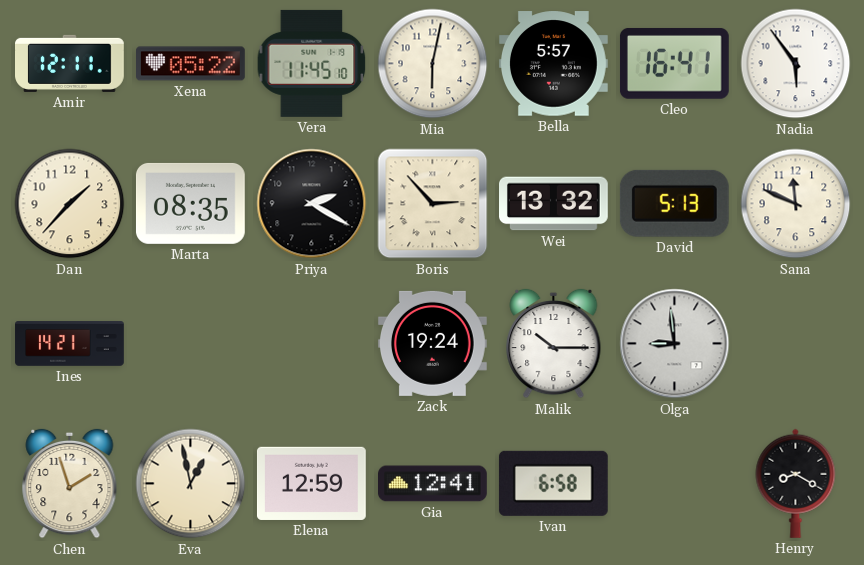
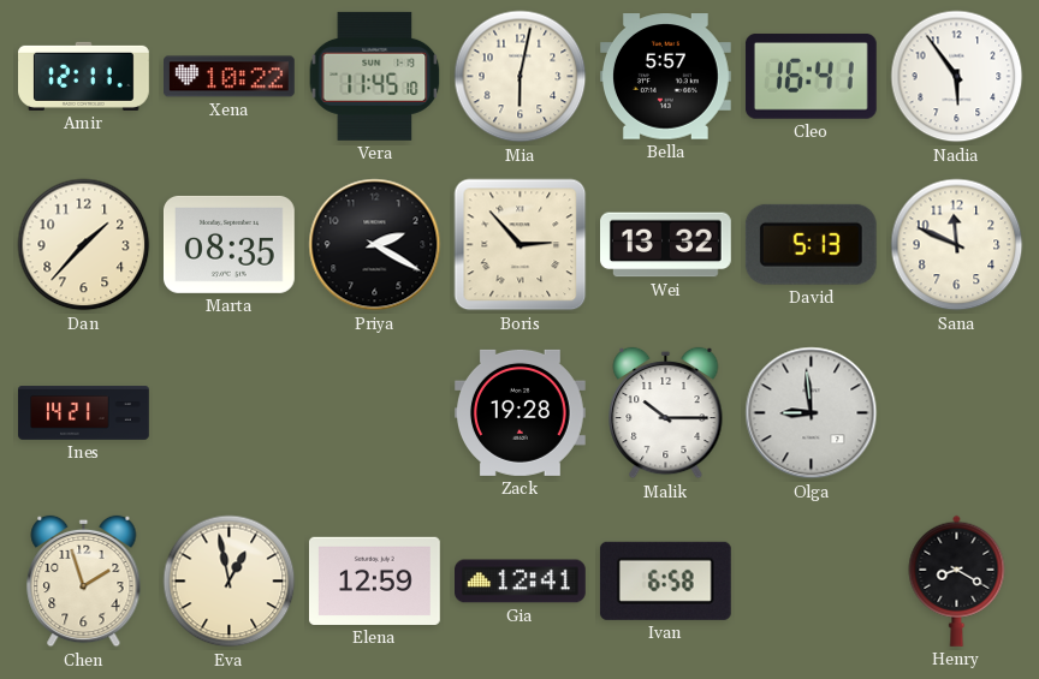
Xena: 05:22 -> 10:22 (230, 77)
Zack: 19:24 -> 19:28 (521, 412)
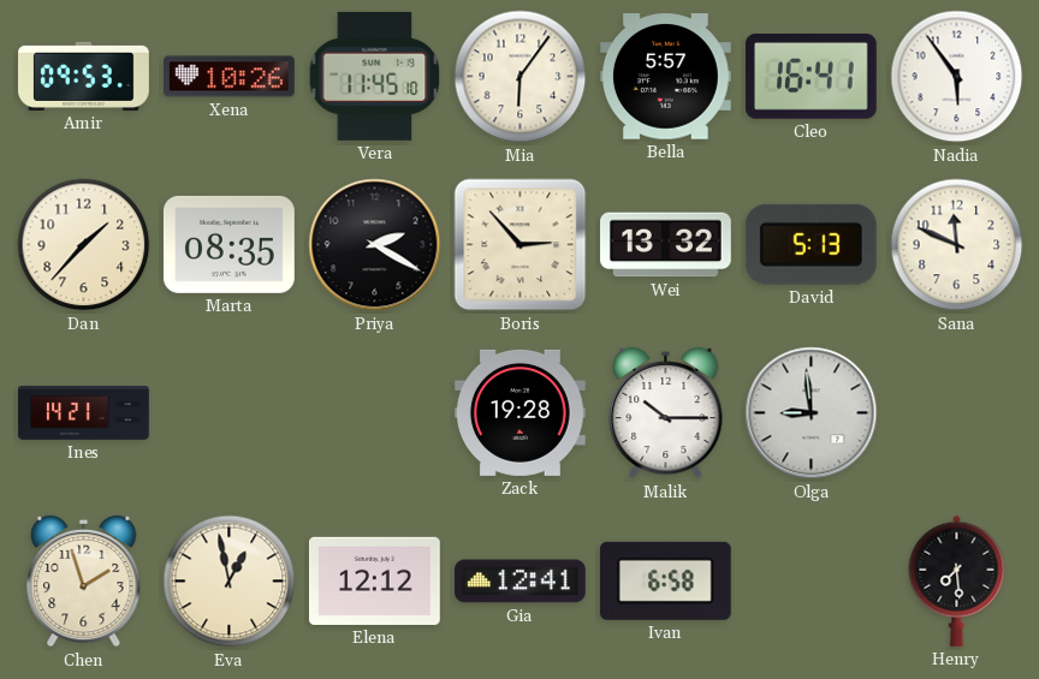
Amir: 12:11 -> 09:53 (84, 76)
Xena: 10:22 -> 10:26 (230, 77)
Mia: 6:02 -> 6:06 (521, 77)
Elena: 12:59 -> 12:12 (374, 580)
Henry: 8:20 -> 7:29 (957, 580)
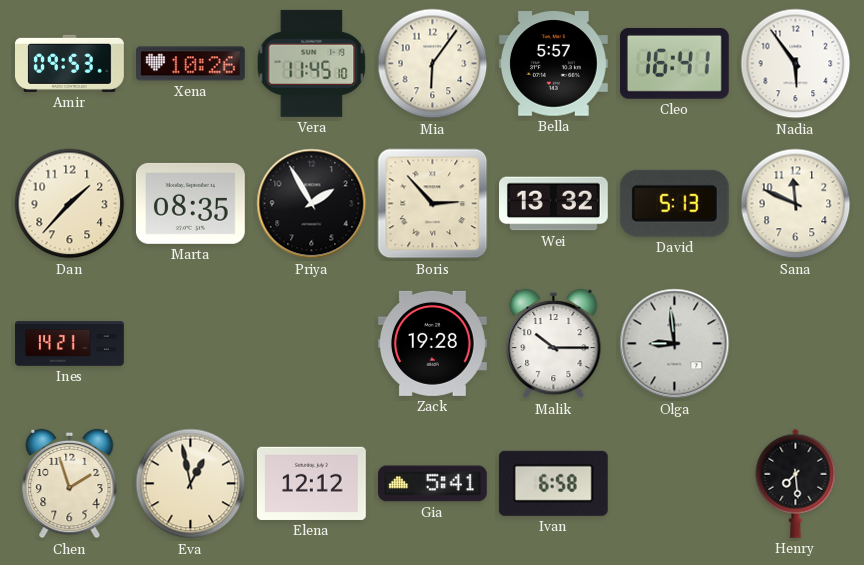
Priya: 2:20 -> 1:55 (312, 204)
Gia: 12:41 -> 5:41 (433, 484)
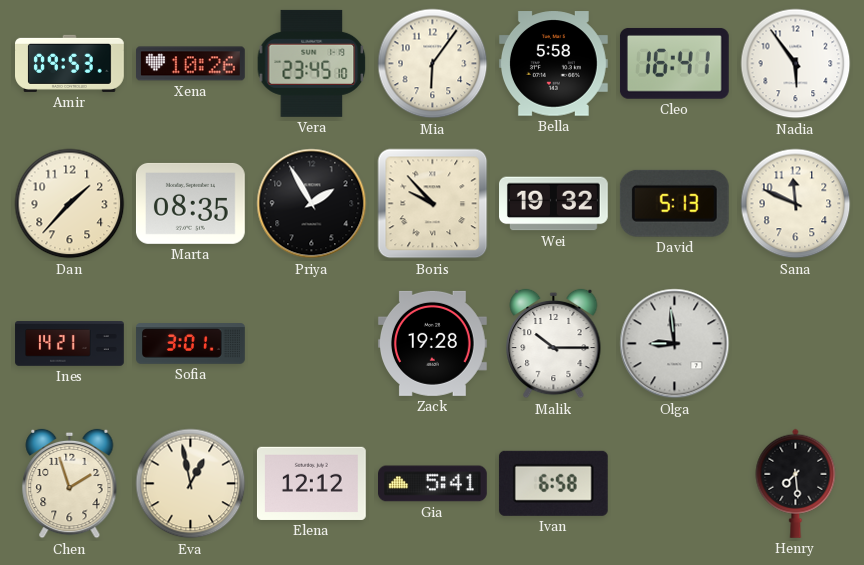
Vera: 11:45 -> 23:45 (312, 63)
Bella: 5:57 -> 5:58 (553, 64)
Boris: 2:53 -> 9:53 (433, 204)
Wei: 13:32 -> 19:32 (554, 204)
Sofia: none -> 3:01 (191, 344)
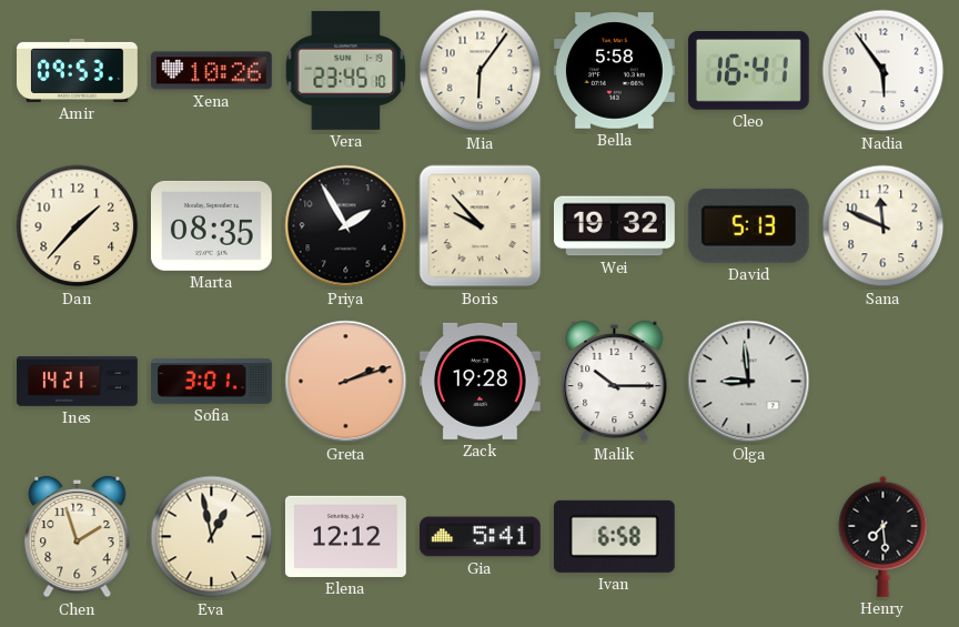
Greta: none -> 2:12 (346, 382)
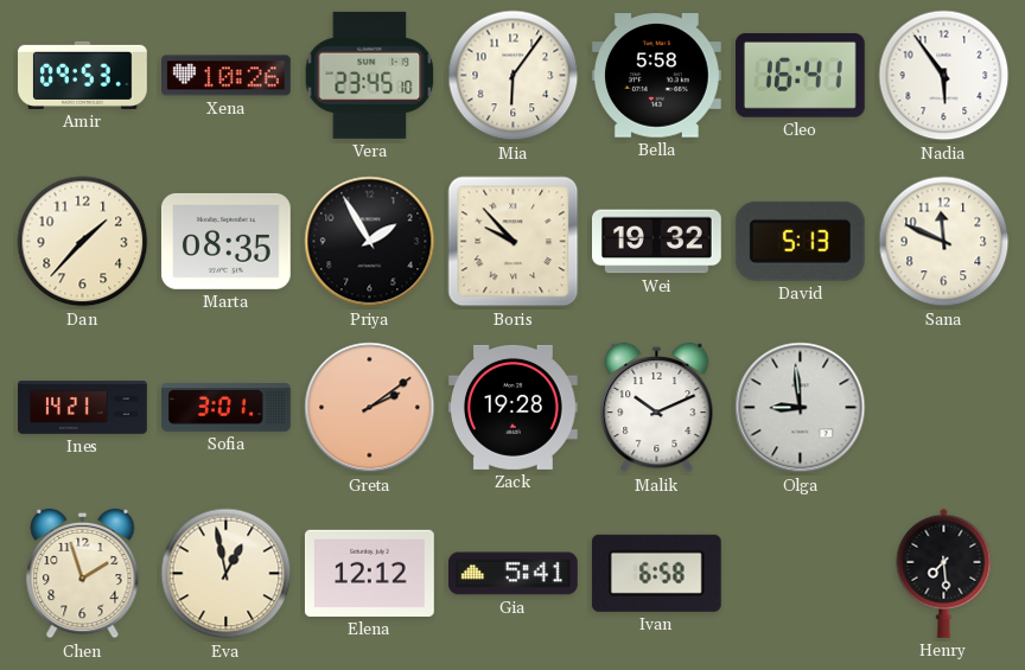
Greta: 2:12 -> 2:09 (370, 408)
Malik: 10:15 -> 10:11 (657, 408)
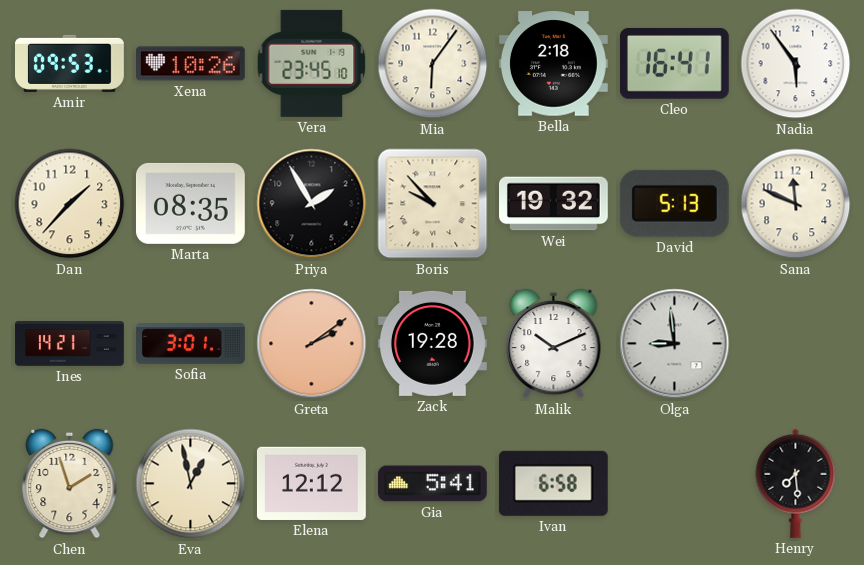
Bella: 5:58 -> 2:18 (553, 64)
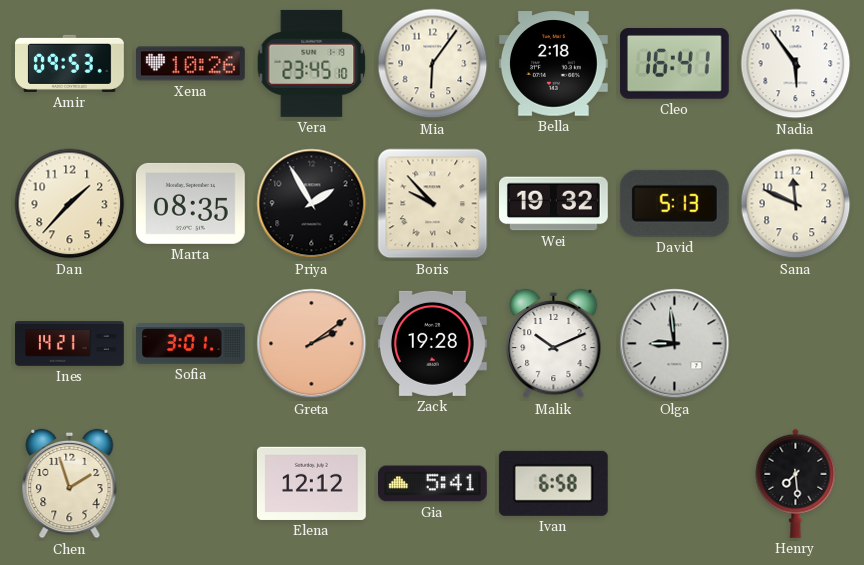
Eva: 12:58 -> none (191, 484)
